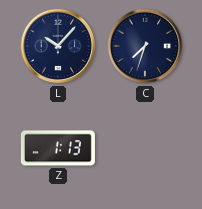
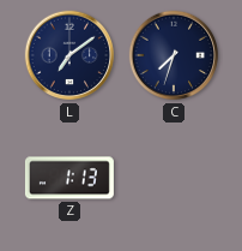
L: 10:07 -> 7:09 (69, 55)
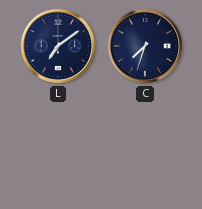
Z: 1:13 -> none (69, 178)
